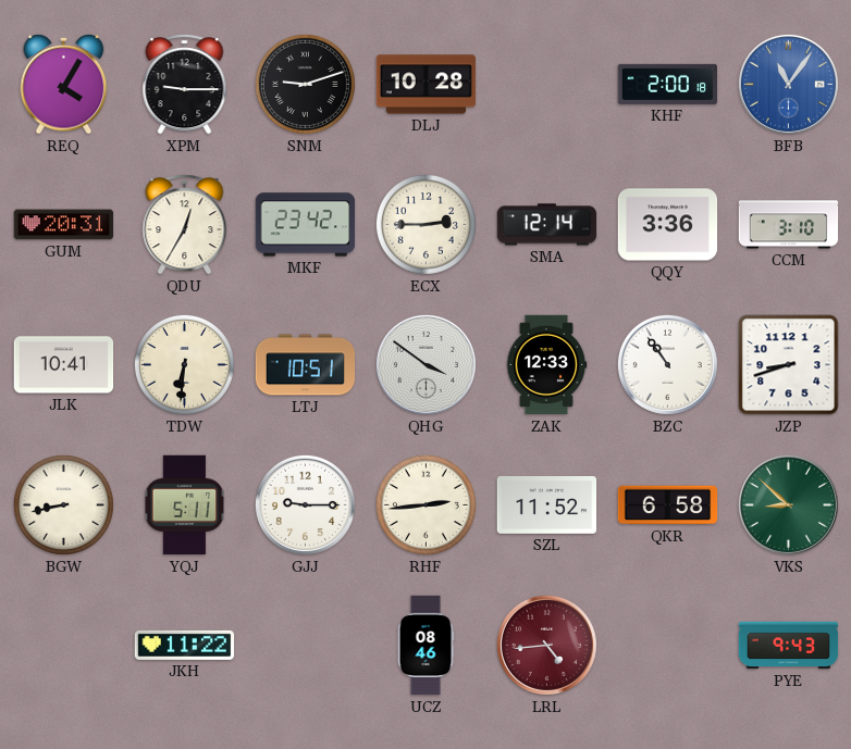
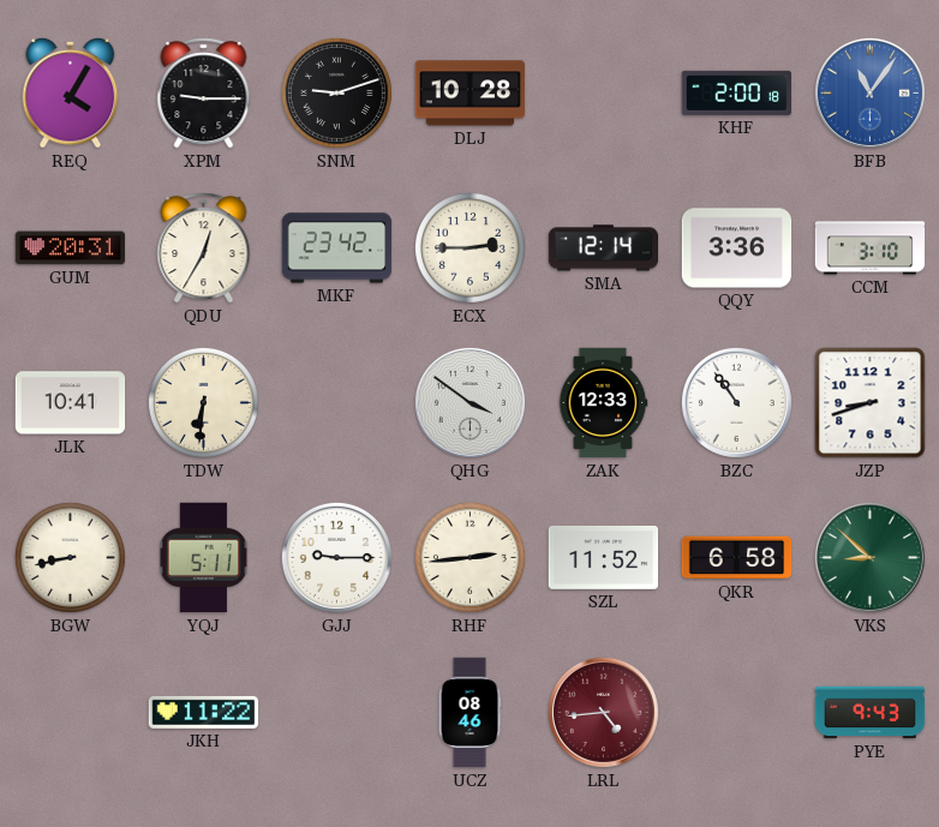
LTJ: 10:51 -> none (306, 365)
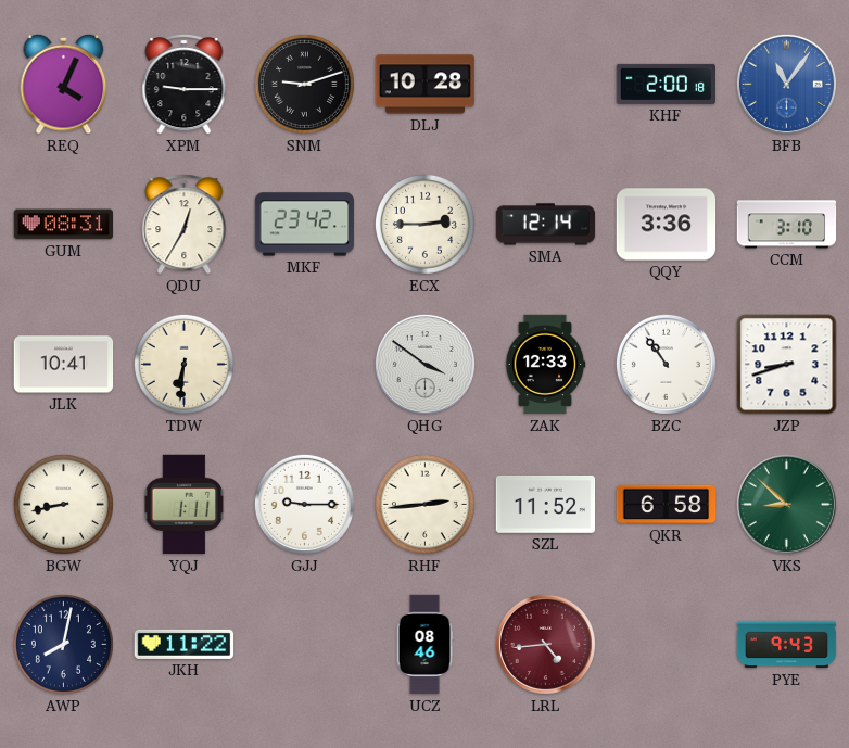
REQ: 4:05 -> 4:04 (64, 84)
GUM: 20:31 -> 08:31 (64, 225)
YQJ: 5:11 -> 1:11 (185, 505)
AWP: none -> 8:02 (63, 644)
